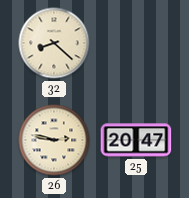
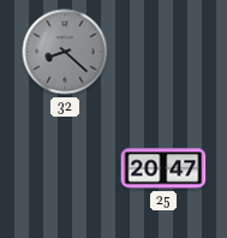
32 dial: cream -> grey (65, 52)
26: 2:47 -> none (54, 140)
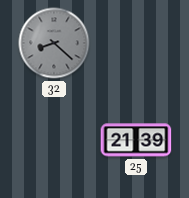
25: 20:47 -> 21:39 (136, 140)
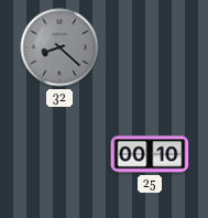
25: 21:39 -> 00:10 (150, 154)
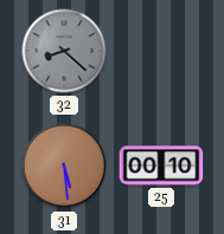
31: none -> 5:29 (64, 165)
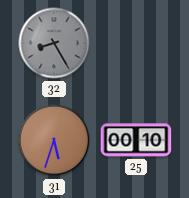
32: 8:22 -> 8:25 (54, 43)
31: 5:29 -> 5:33 (54, 140)
